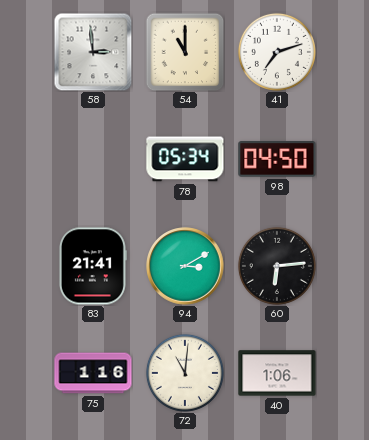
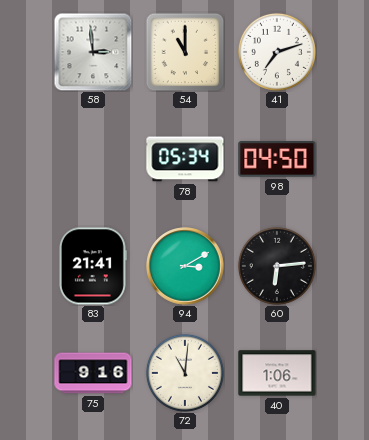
75: 1:16 -> 9:16 (93, 373)
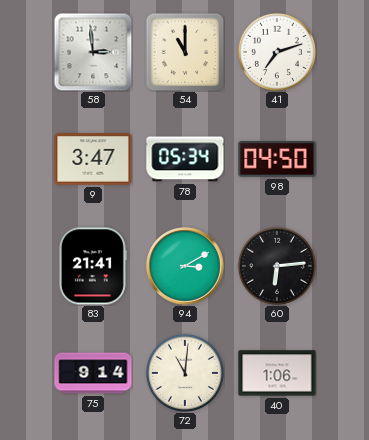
9: none -> 3:47 (93, 159)
75: 9:16 -> 9:14 (93, 373)
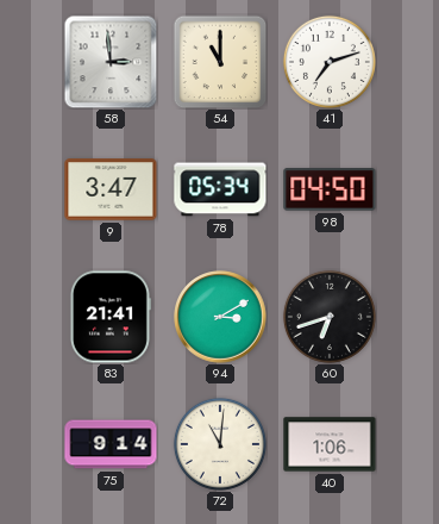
60: 6:14 -> 6:42 (330, 317)
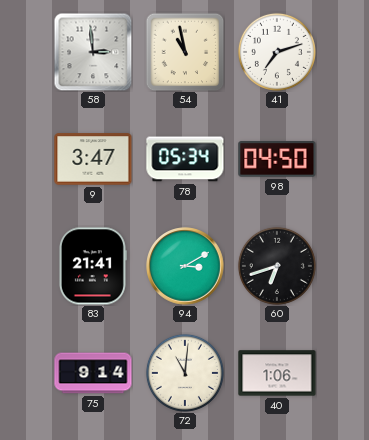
54: 11:00 -> 10:58 (185, 52)
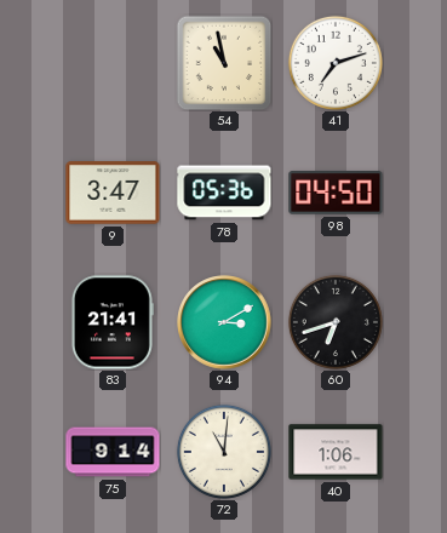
58: 2:59 -> none (93, 52)
78: 05:34 -> 05:36 (224, 193)
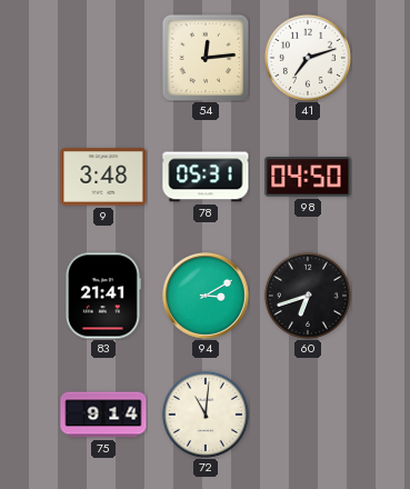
54: 10:58 -> 12:14 (206, 58)
9: 3:47 -> 3:48 (103, 177)
78: 05:36 -> 05:31 (206, 177)
40: 1:06 -> none (336, 452)
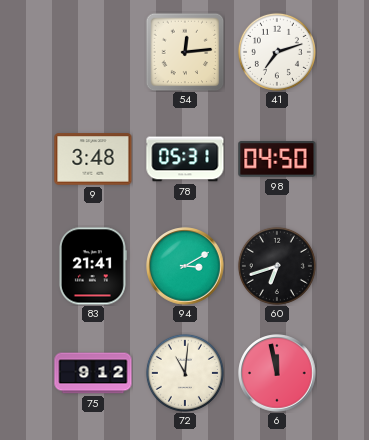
75: 9:14 -> 9:12 (93, 373)
6: none -> 11:58 (277, 373)
